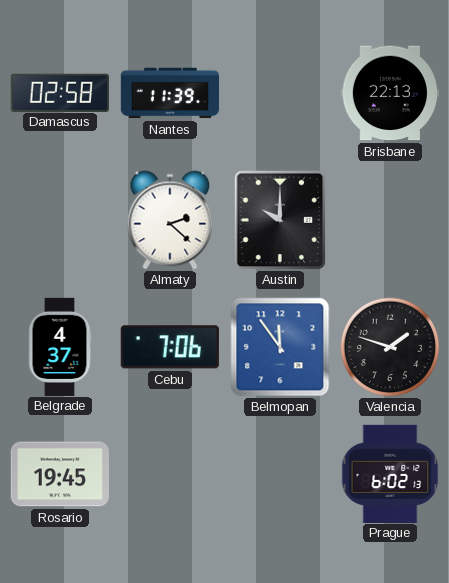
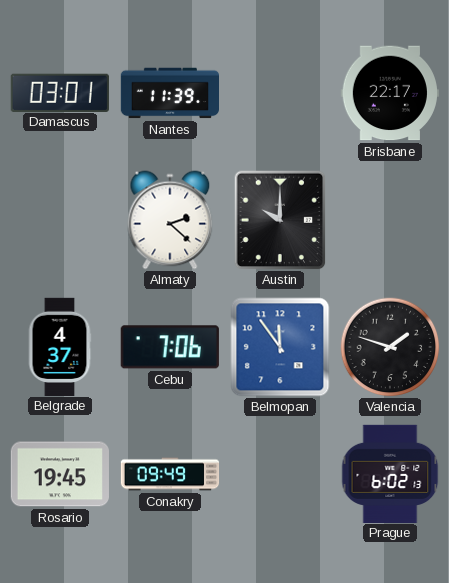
Damascus: 02:58 -> 03:01 (60, 92)
Brisbane: 22:13 -> 22:17 (390, 93)
Conakry: none -> 09:49 (170, 474)
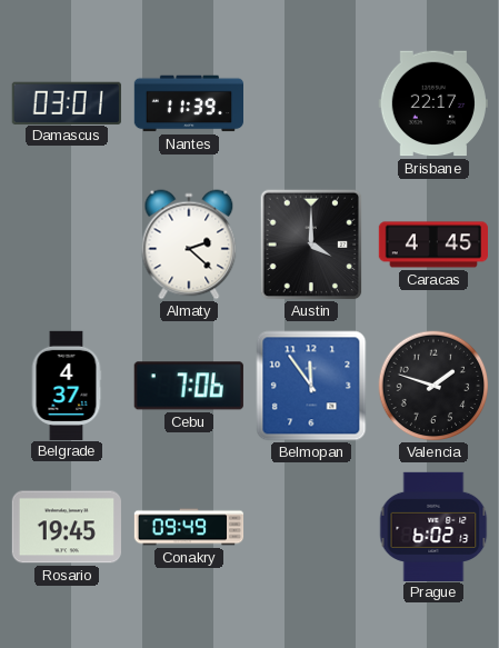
Austin: 10:00 -> 4:00 (311, 245)
Caracas: none -> 4:45 (432, 245)
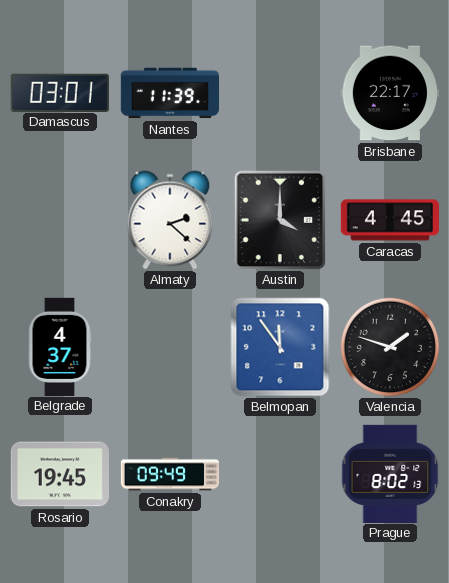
Cebu: 7:06 -> none (189, 386)
Prague: 6:02 -> 8:02 (390, 473)
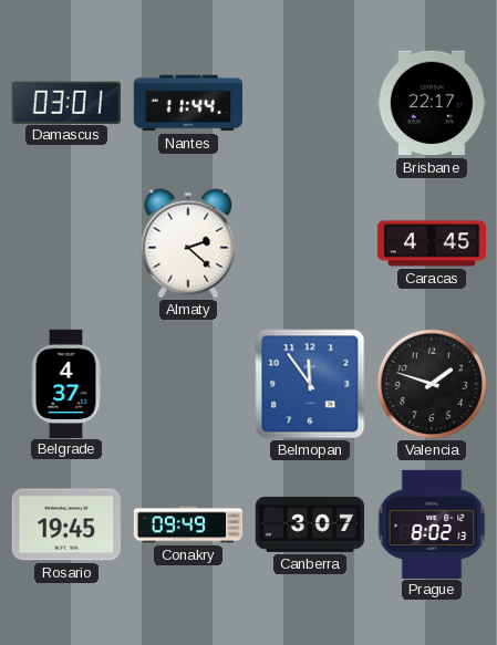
Nantes: 11:39 -> 11:44 (187, 103)
Austin: 4:00 -> none (280, 220)
Canberra: none -> 3:07 (309, 524)
